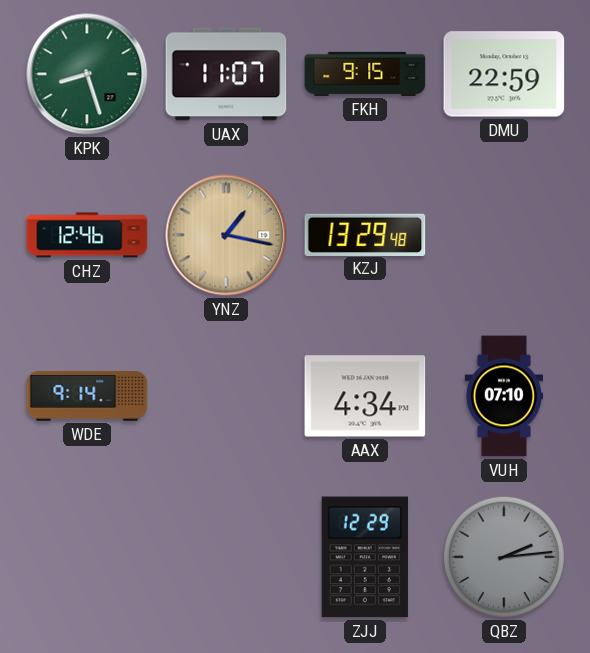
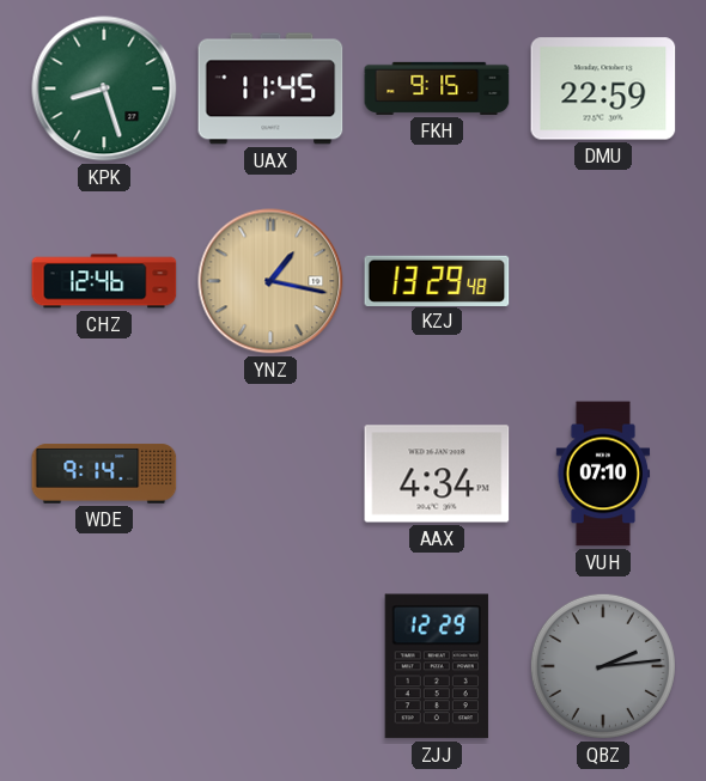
UAX: 11:07 -> 11:45 (270, 89)
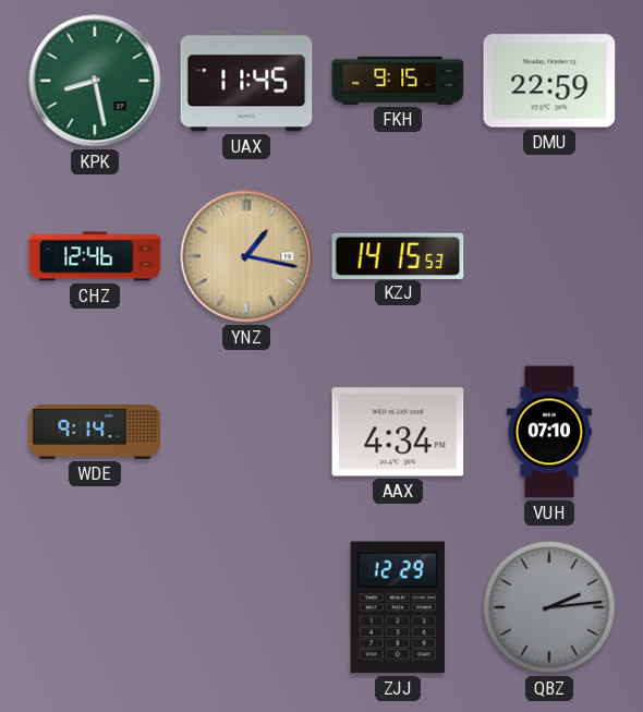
KPK: 8:27 -> 8:28 (95, 81)
KZJ: 13:29 -> 14:15 (398, 255)
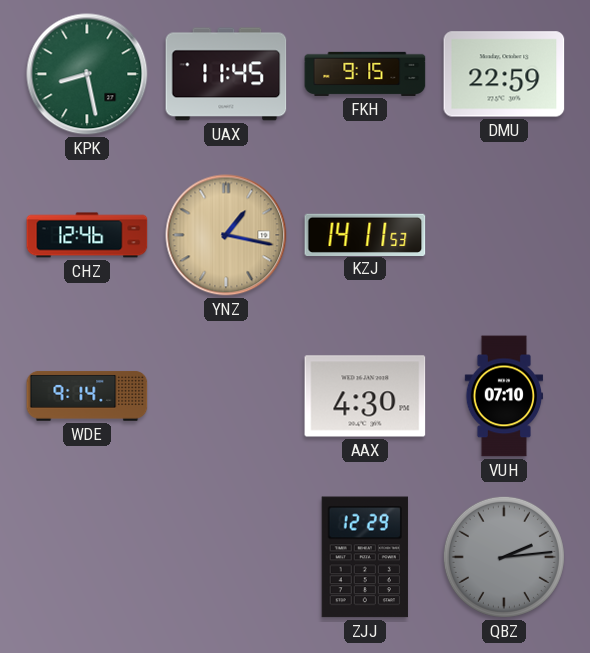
KZJ: 14:15 -> 14:11 (365, 234)
AAX: 4:34 -> 4:30 (365, 396)
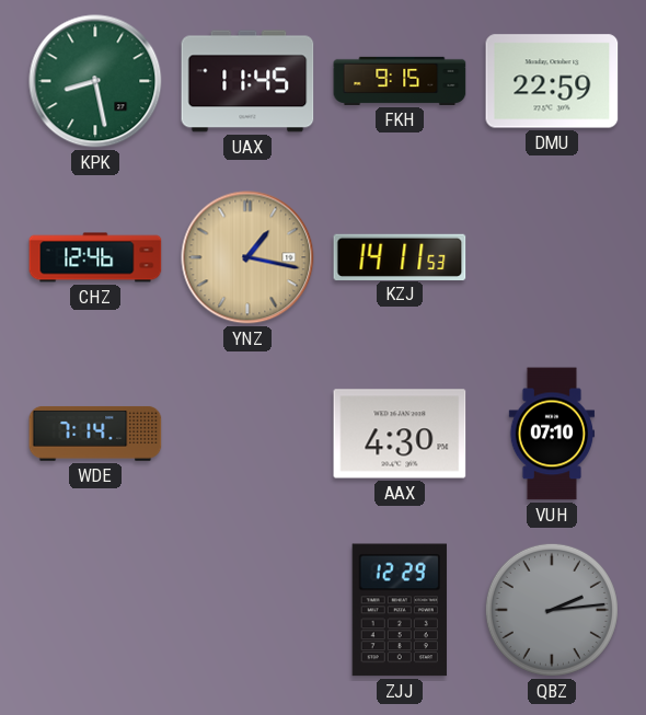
WDE: 9:14 -> 7:14 (95, 434)
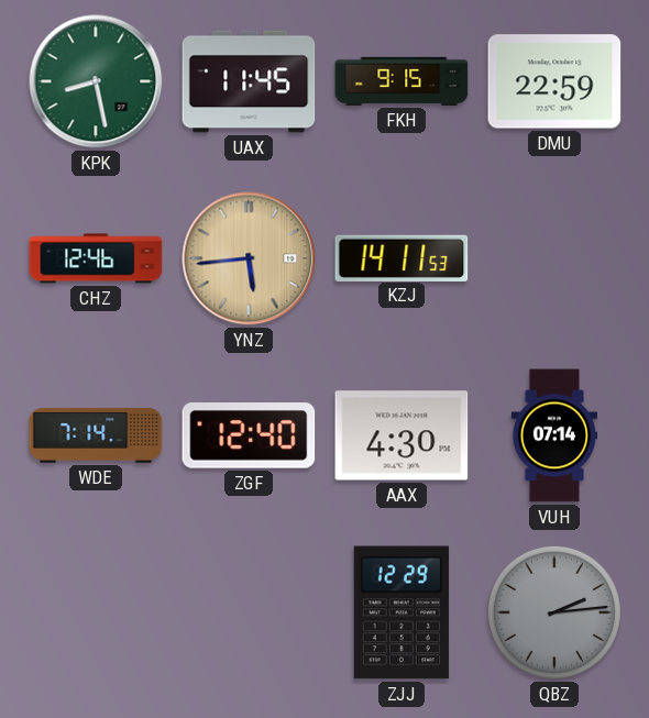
YNZ: 1:17 -> 5:44 (249, 258)
ZGF: none -> 12:40 (249, 435)
VUH: 07:10 -> 07:14 (554, 435)
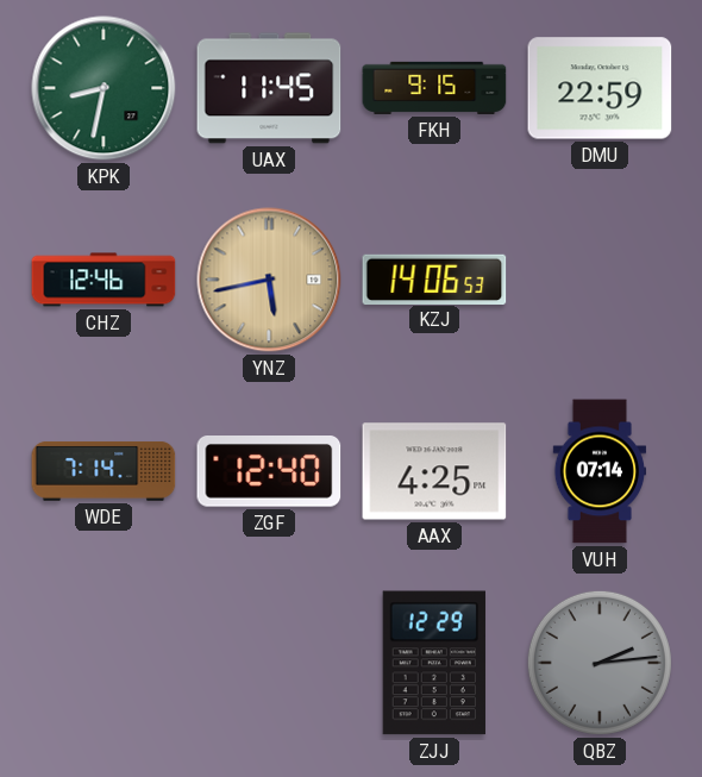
KPK: 8:28 -> 8:32 (104, 88)
YNZ: 5:44 -> 5:43 (269, 280)
KZJ: 14:11 -> 14:06 (434, 278)
AAX: 4:30 -> 4:25 (434, 471)
